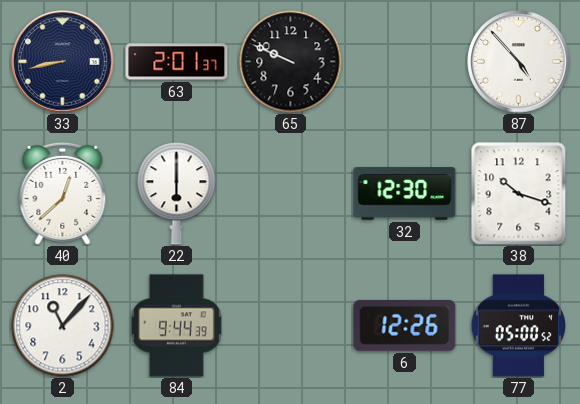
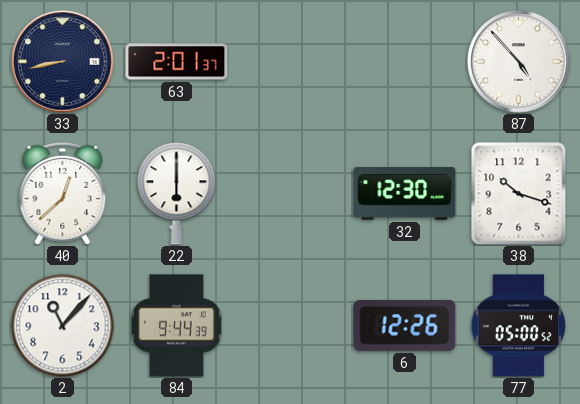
65: 9:49 -> none (291, 62)
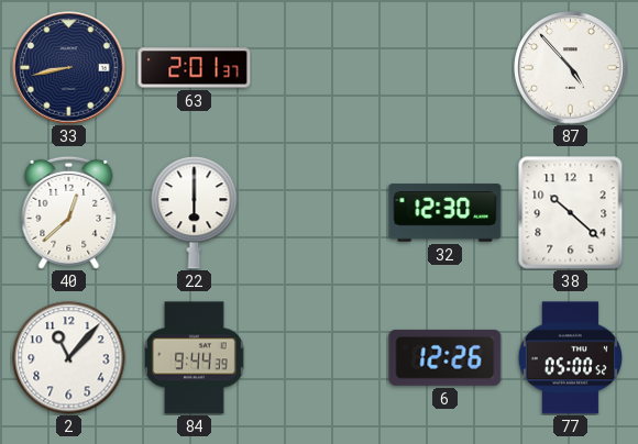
38: 10:18 -> 10:22 (571, 213)
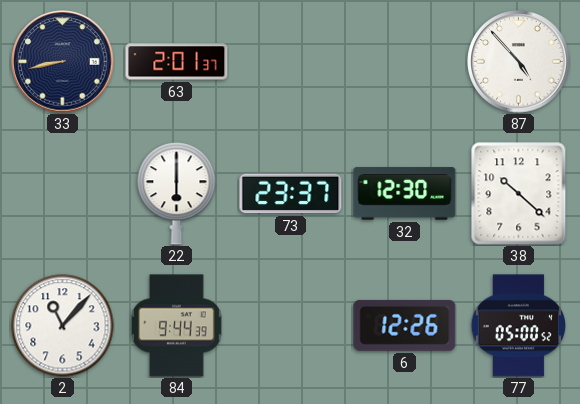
40: 12:38 -> none (69, 212)
73: none -> 23:37 (291, 194)
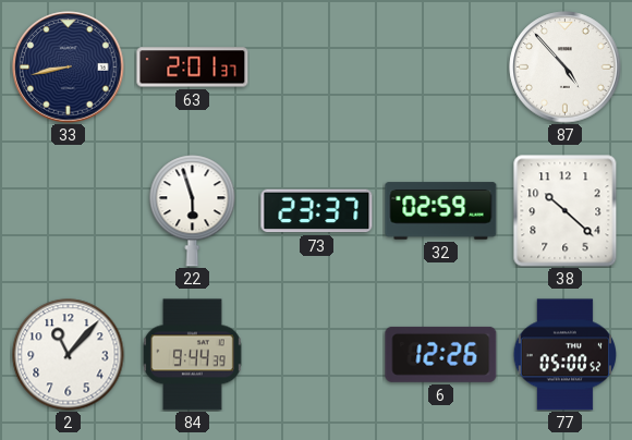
22: 6:00 -> 5:57 (193, 211)
32: 12:30 -> 02:59 (441, 211)
